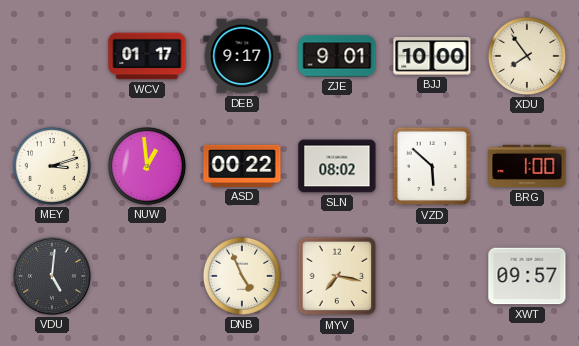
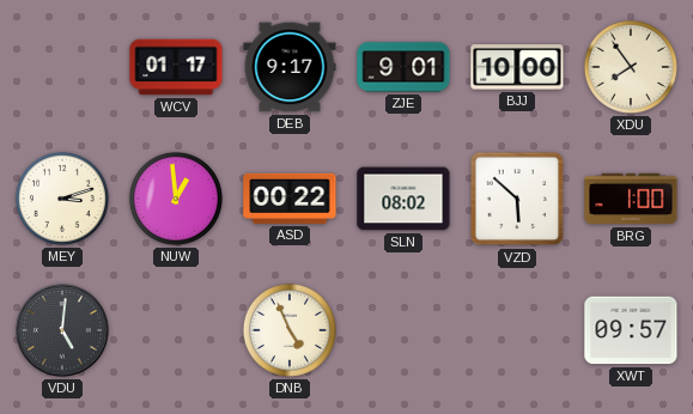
MYV: 7:17 -> none (337, 276)
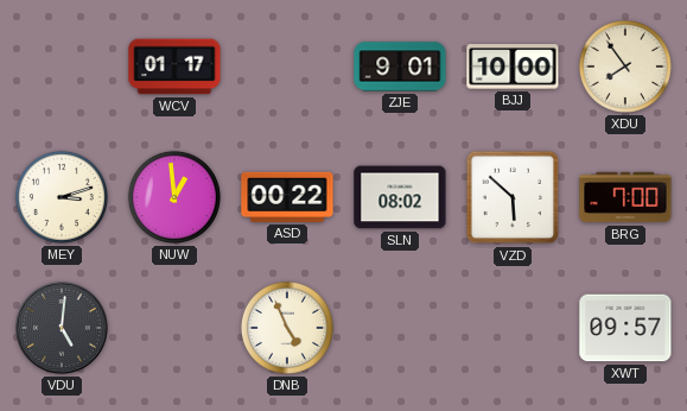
DEB: 9:17 -> none (290, 67)
BRG: 1:00 -> 7:00 (625, 197)
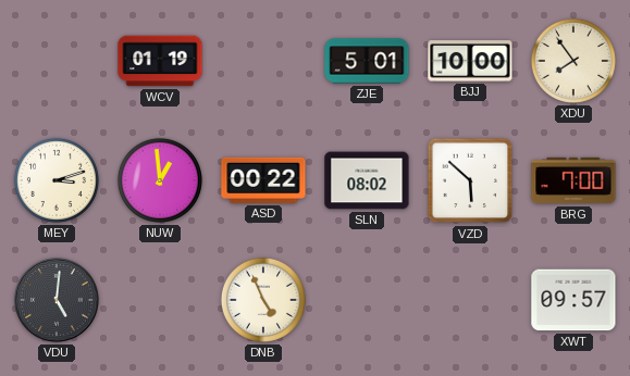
WCV: 01:17 -> 01:19 (160, 61)
ZJE: 9:01 -> 5:01 (367, 61)
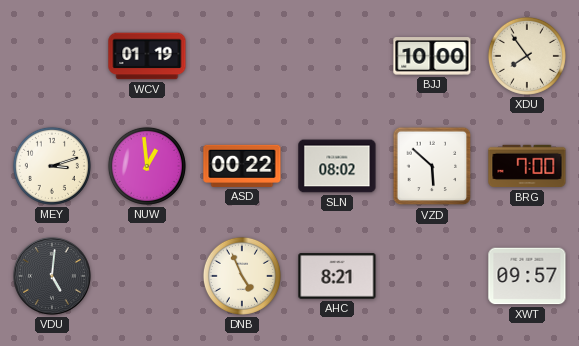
ZJE: 5:01 -> none (367, 61)
AHC: none -> 8:21 (337, 276)
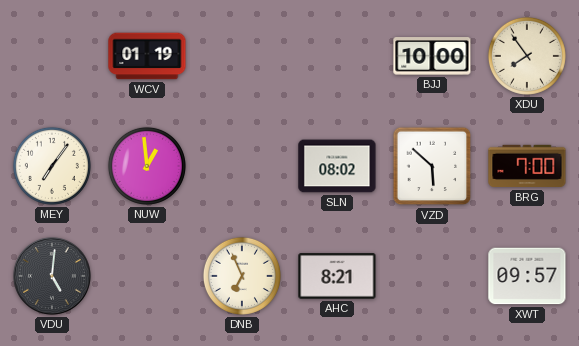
MEY: 3:12 -> 7:06 (52, 166)
ASD: 00:22 -> none (242, 166)
DNB: 4:56 -> 6:56 (242, 276)
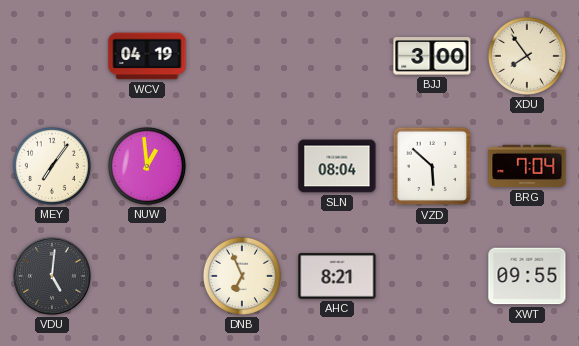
WCV: 01:19 -> 04:19 (147, 56)
BJJ: 10:00 -> 3:00 (432, 56)
SLN: 08:02 -> 08:04 (337, 166)
BRG: 7:00 -> 7:04 (527, 166)
XWT: 09:57 -> 09:55 (527, 276)
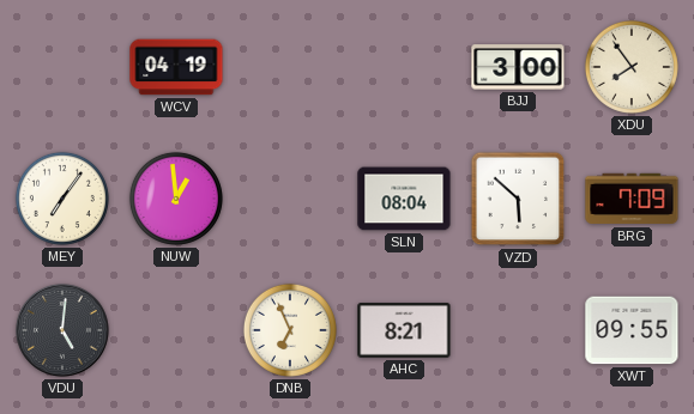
BRG: 7:04 -> 7:09 (632, 199)
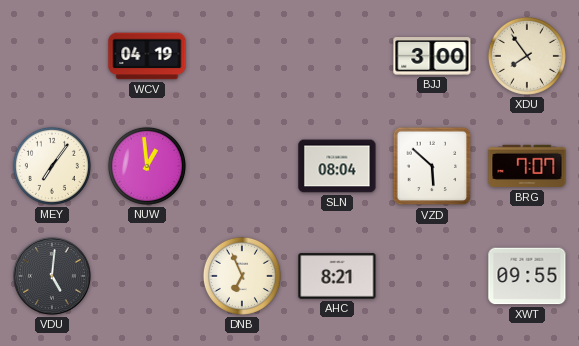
BRG: 7:09 -> 7:07 (527, 166)
